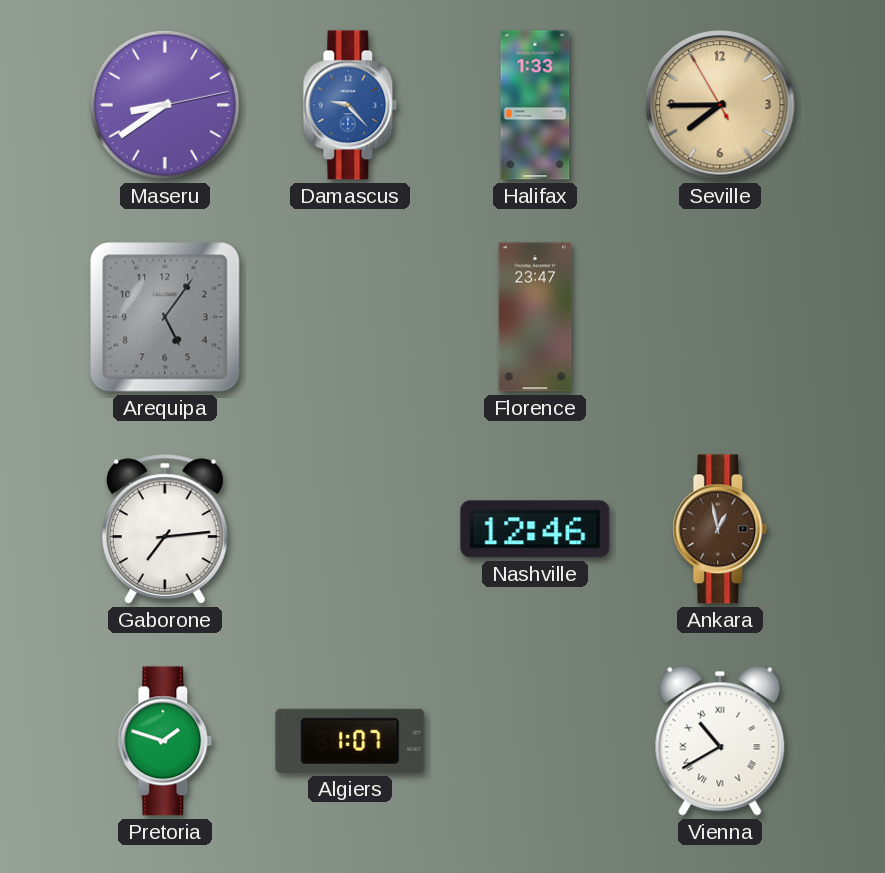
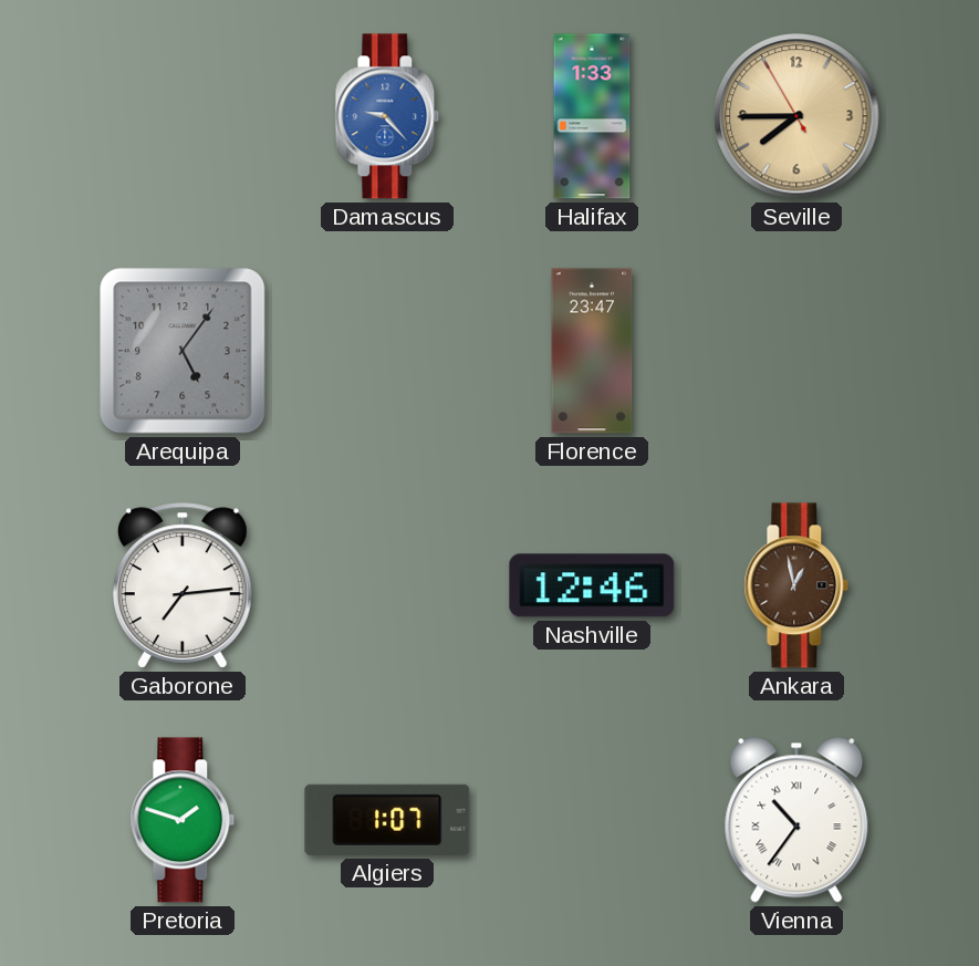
Maseru: 8:39 -> none (165, 105)
Vienna: 10:40 -> 10:36 (796, 820)
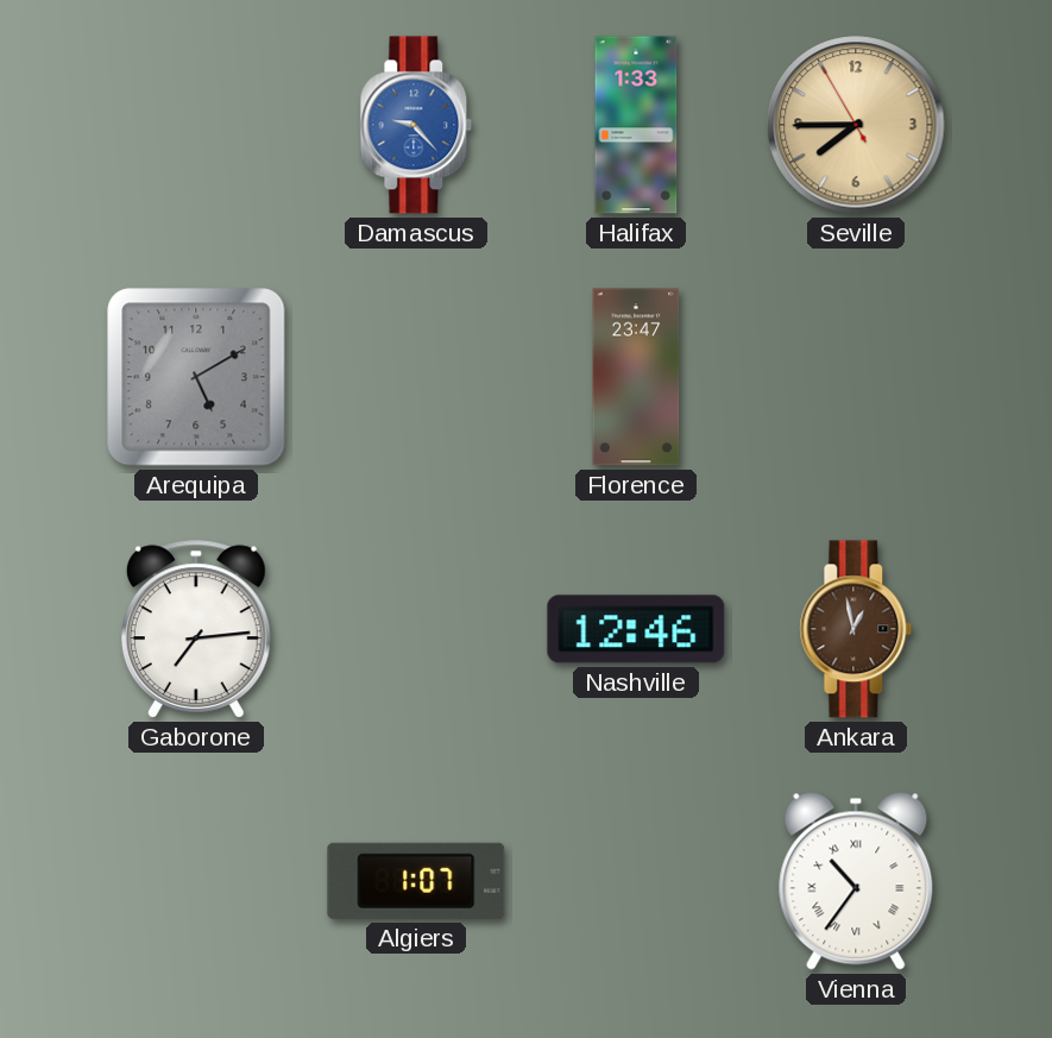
Arequipa: 5:06 -> 5:10 (196, 377)
Pretoria: 1:48 -> none (183, 820)
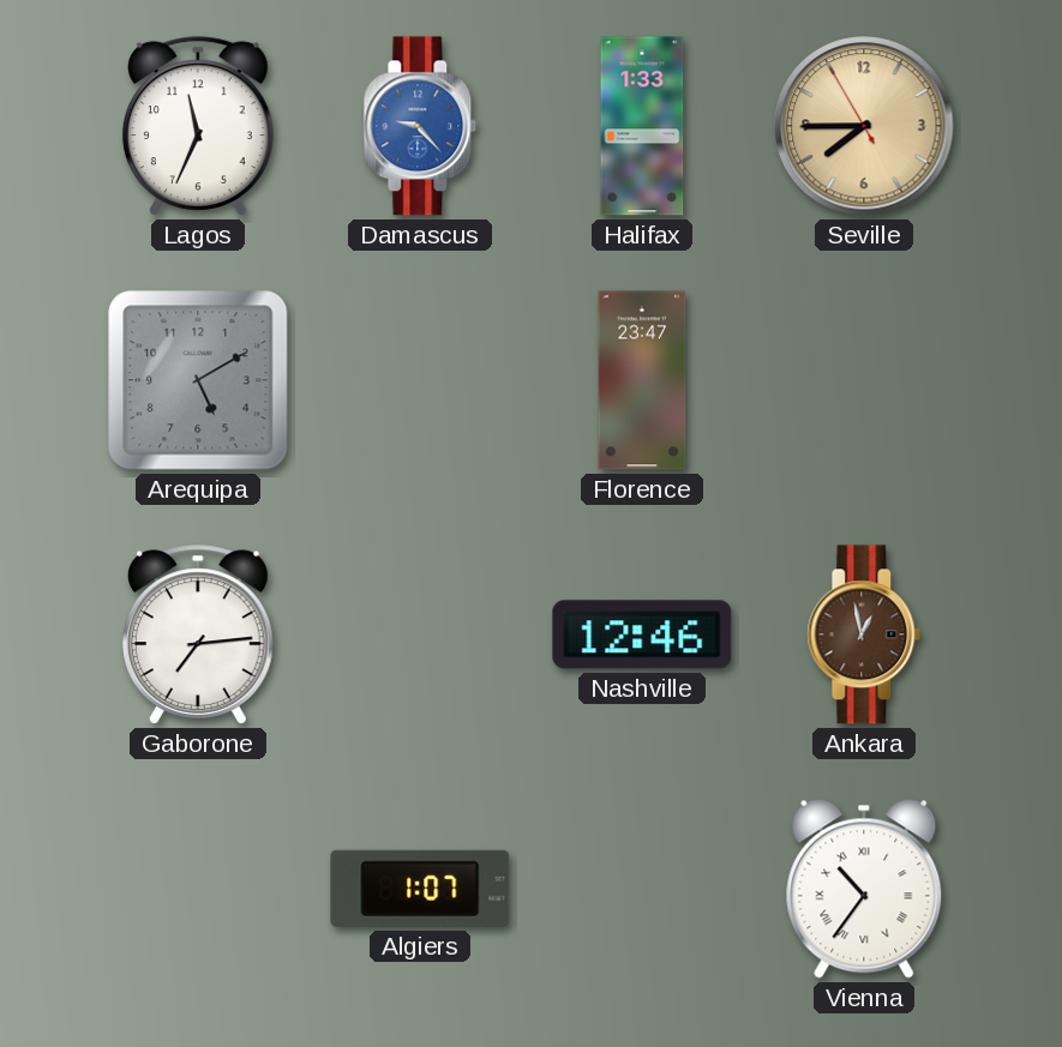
Lagos: none -> 11:34 (198, 126)
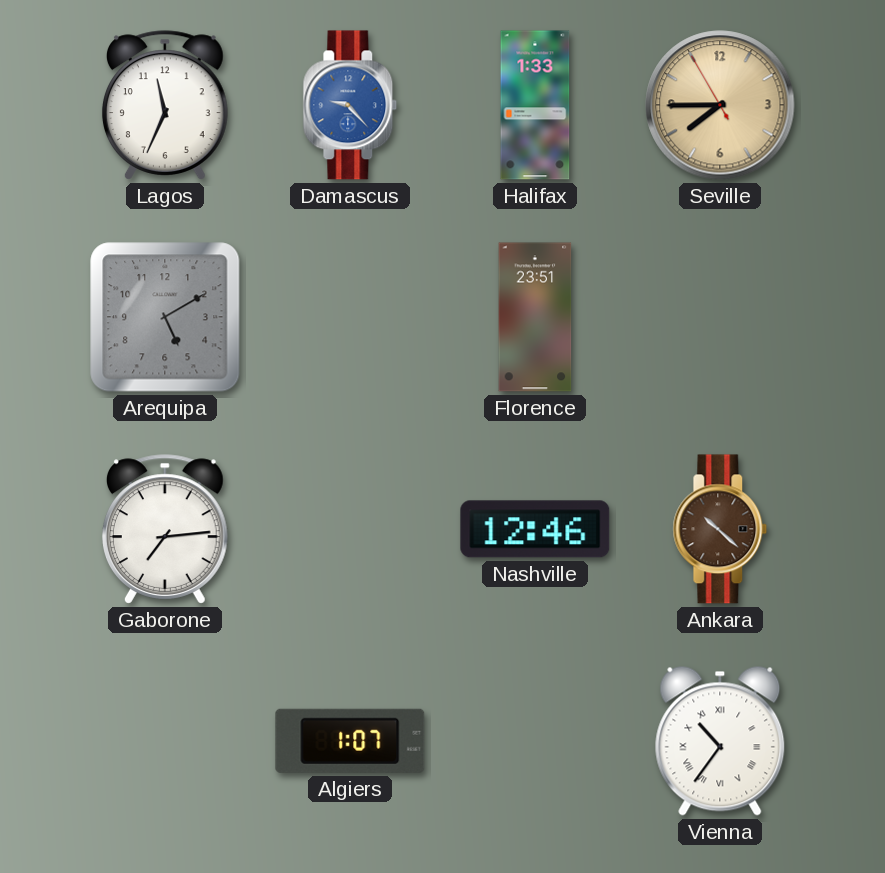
Florence: 23:47 -> 23:51 (535, 317)
Ankara: 12:58 -> 10:22 (720, 529)
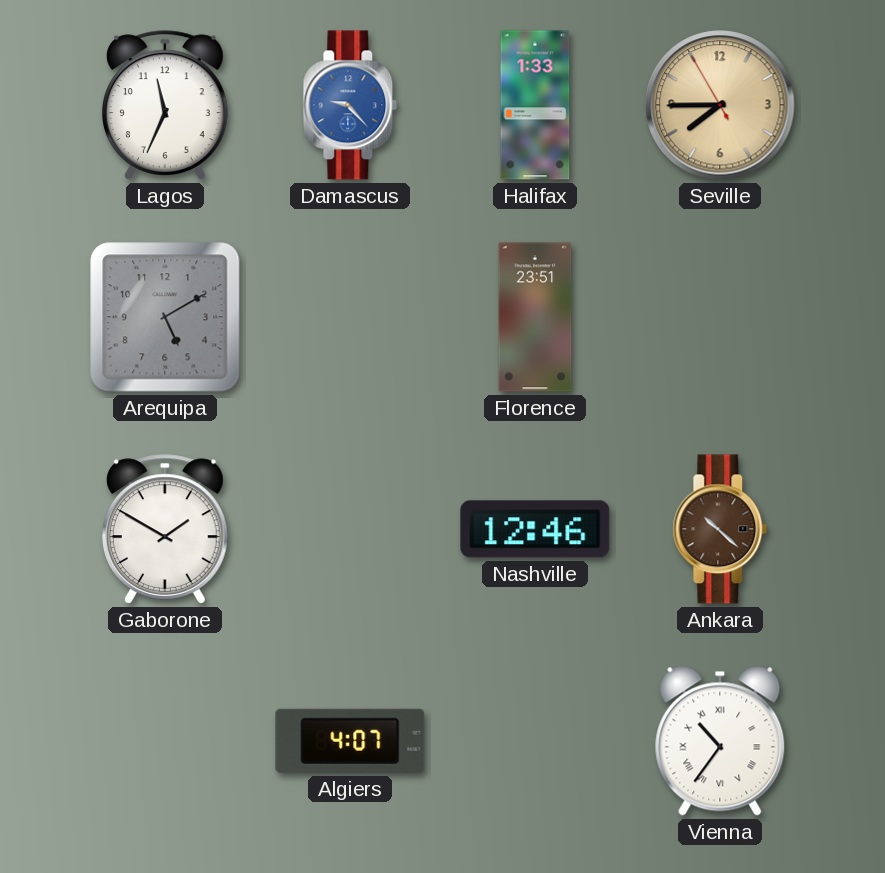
Gaborone: 7:14 -> 1:50 (165, 529)
Algiers: 1:07 -> 4:07 (350, 741)
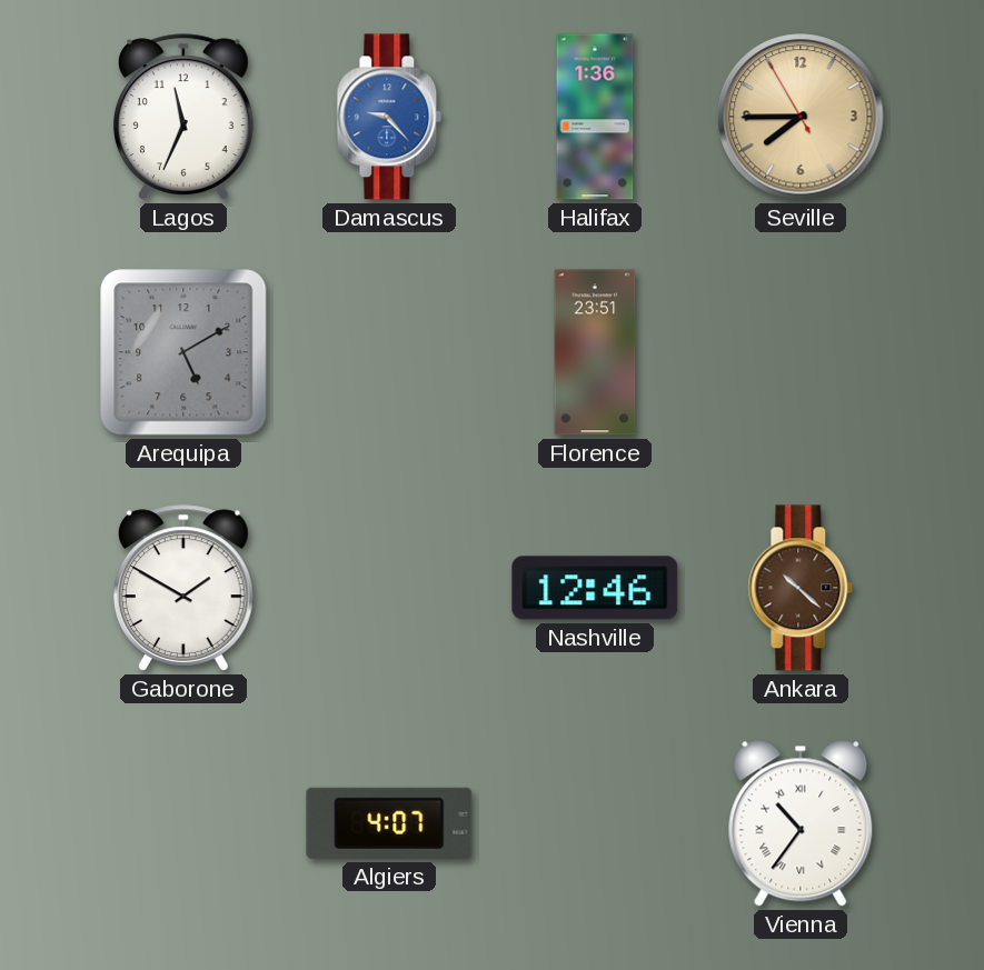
Halifax: 1:33 -> 1:36 (595, 117)
